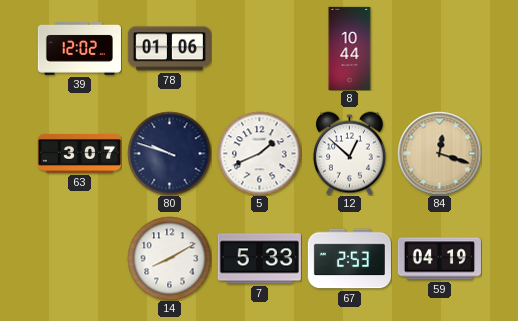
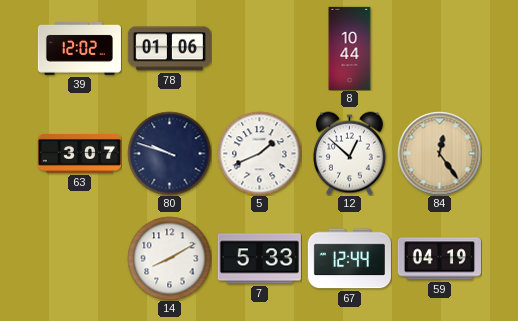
84: 12:18 -> 12:24 (439, 153)
67: 2:53 -> 12:44 (349, 259)
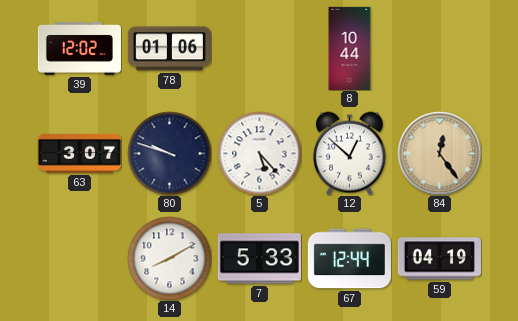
5: 1:41 -> 5:23 (259, 153)
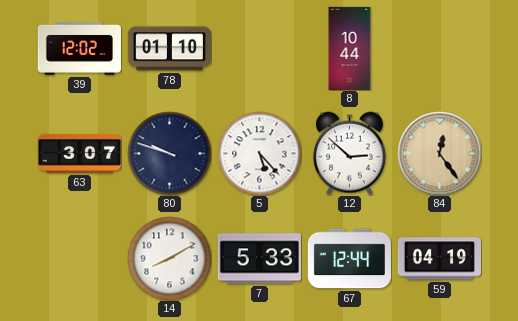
78: 01:06 -> 01:10 (169, 49)
12: 12:52 -> 2:52 (349, 153)
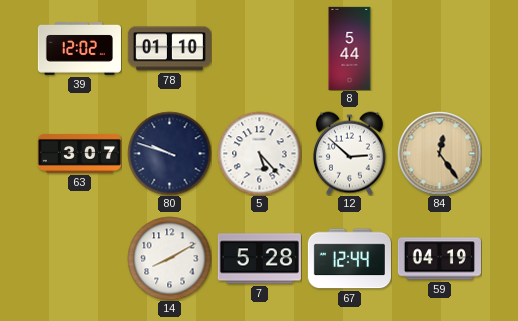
8: 10:44 -> 5:44 (350, 48)
7: 5:33 -> 5:28 (259, 259)
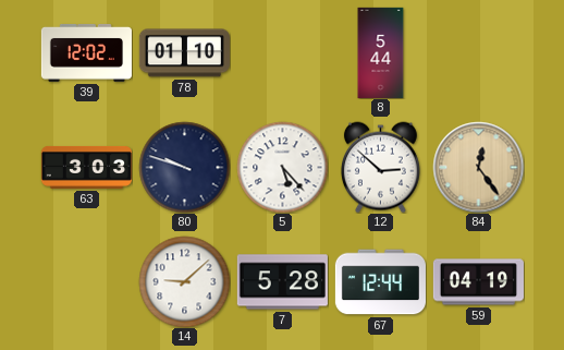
63: 3:07 -> 3:03 (86, 167)
14: 8:10 -> 9:08 (184, 281)
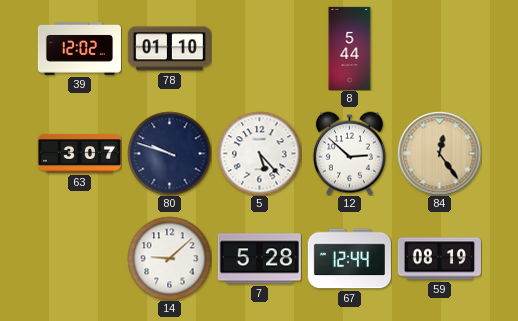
63: 3:03 -> 3:07 (79, 153)
59: 04:19 -> 08:19 (439, 259)
